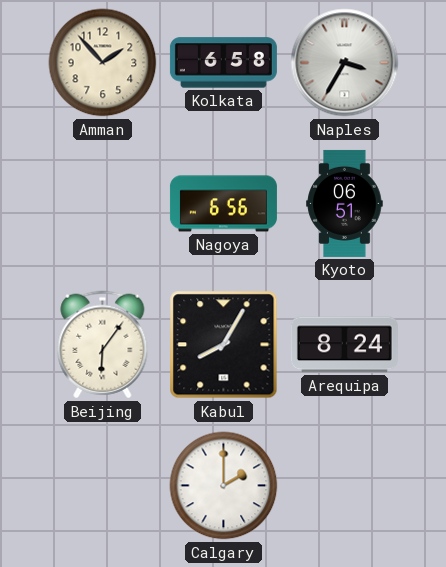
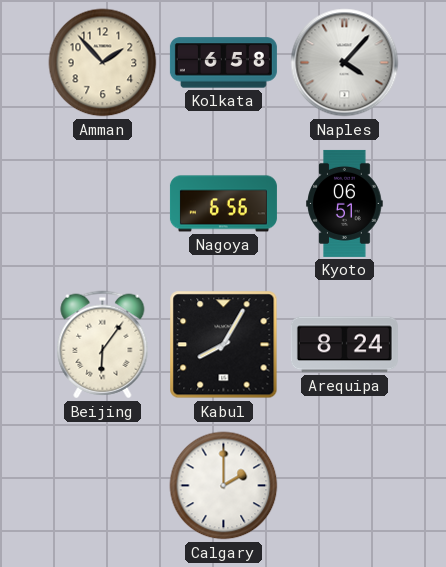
Naples: 3:35 -> 4:07 (345, 63)
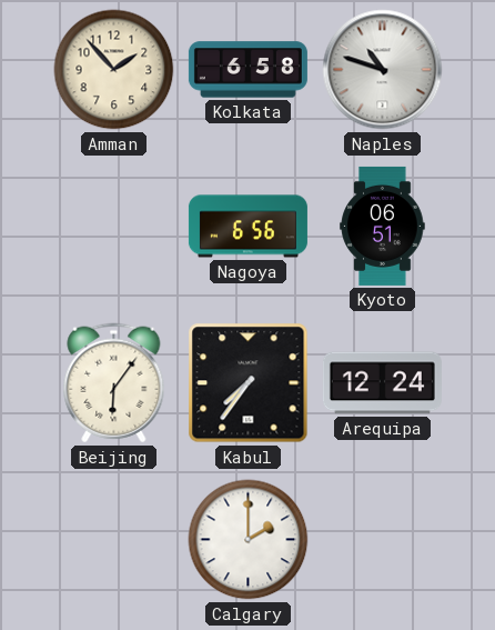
Naples: 4:07 -> 10:48 (383, 70)
Kabul: 8:05 -> 7:36 (249, 383)
Arequipa: 8:24 -> 12:24 (382, 383)
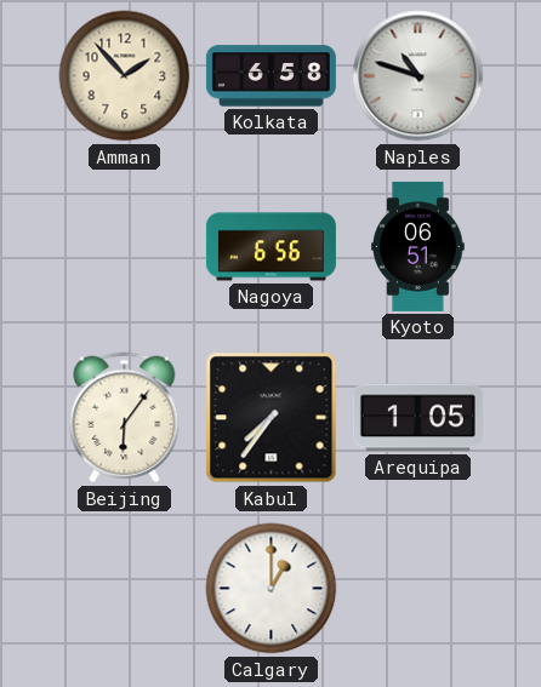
Arequipa: 12:24 -> 1:05 (417, 418)
Calgary: 2:00 -> 1:00 (272, 589)
